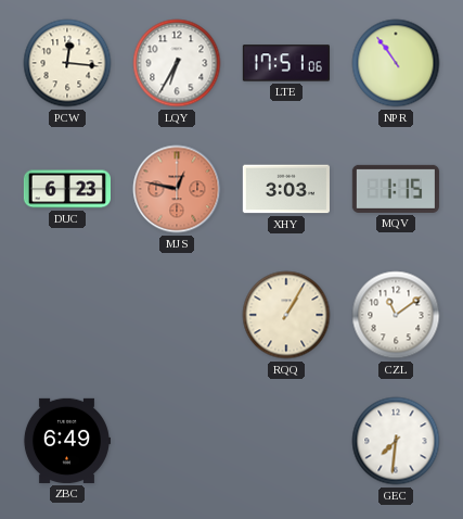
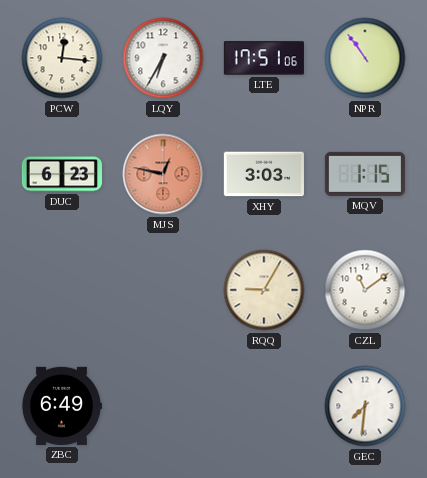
RQQ: 1:05 -> 9:05 (264, 290)
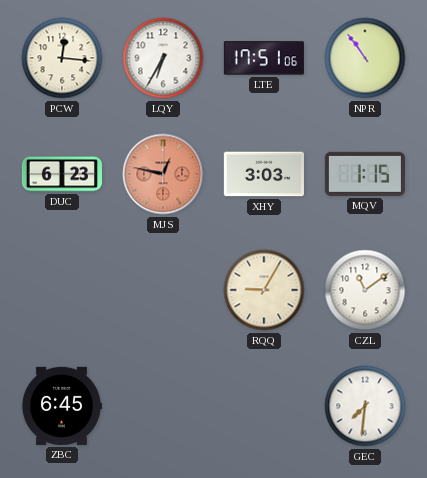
ZBC: 6:49 -> 6:45 (61, 406)
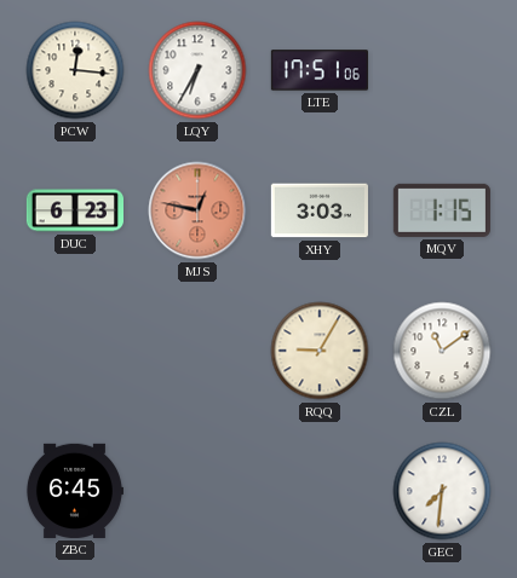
NPR: 10:54 -> none (365, 58)
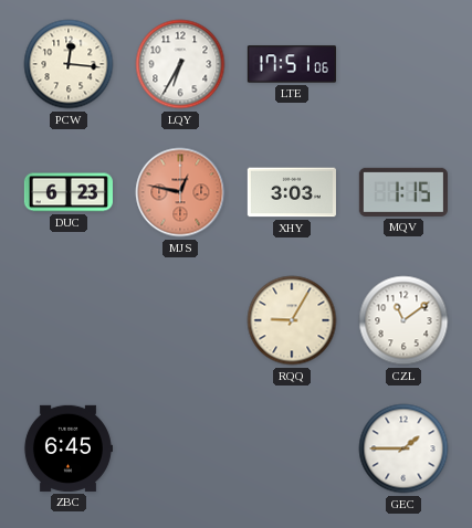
GEC: 7:31 -> 1:45 (403, 448)
